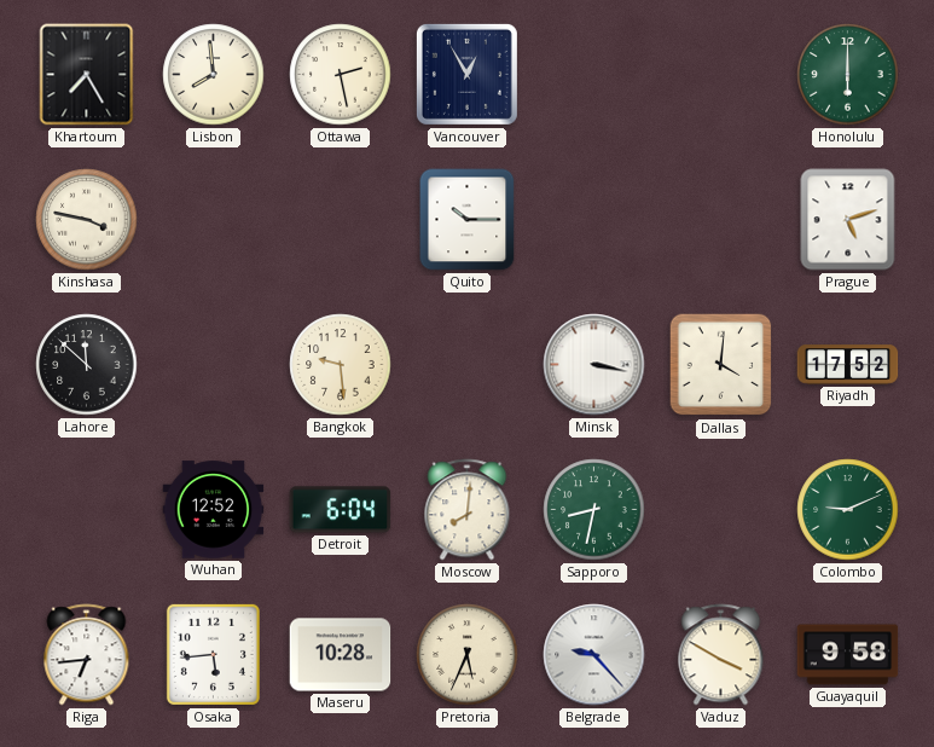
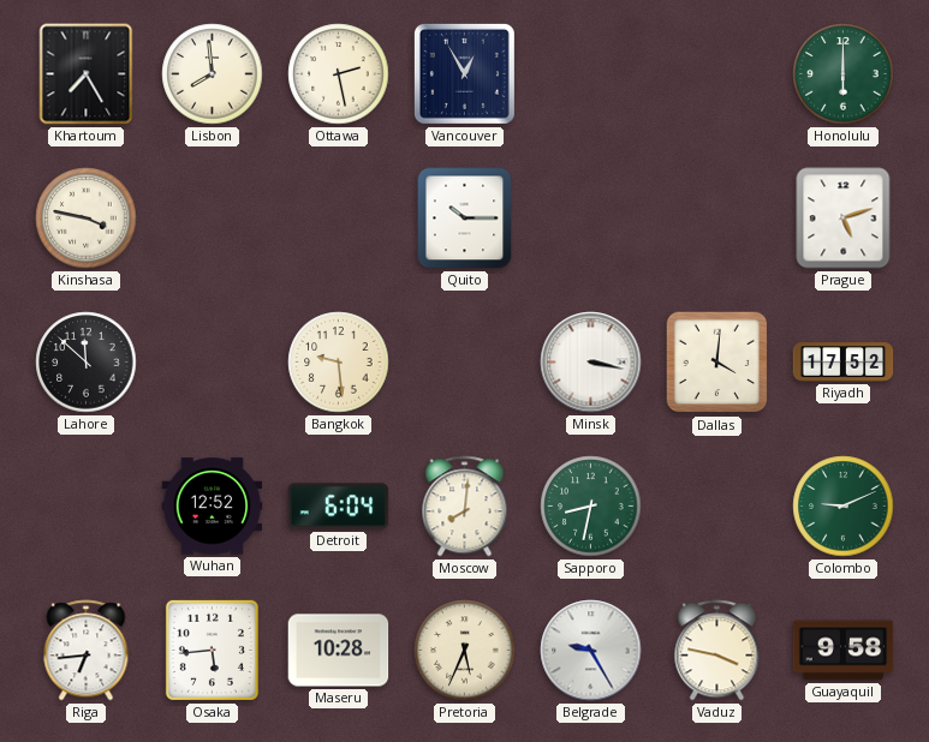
Belgrade: 9:23 -> 9:25 (591, 651)
Vaduz: 3:50 -> 3:47 (717, 651)
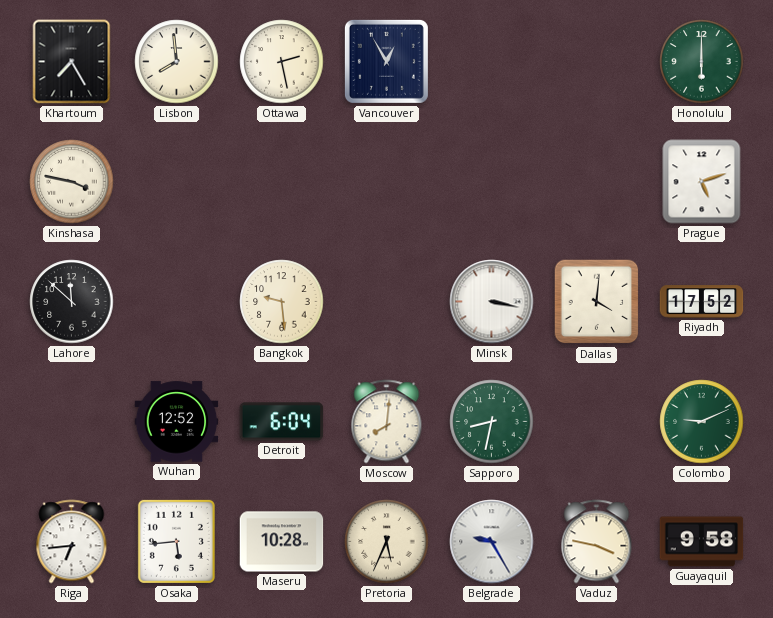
Quito: 10:15 -> none (465, 219)
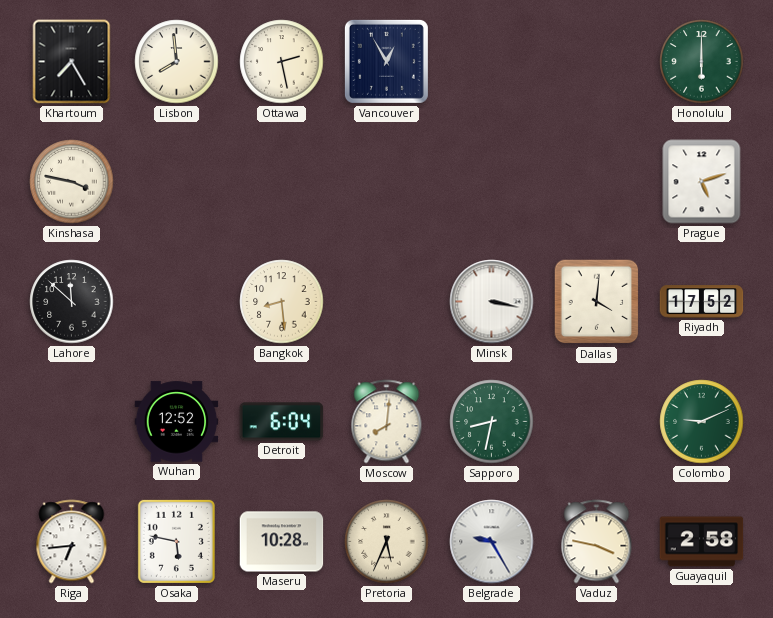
Bangkok: 9:29 -> 8:29 (282, 302)
Osaka: 5:44 -> 5:47 (176, 541)
Guayaquil: 9:58 -> 2:58 (702, 542)
